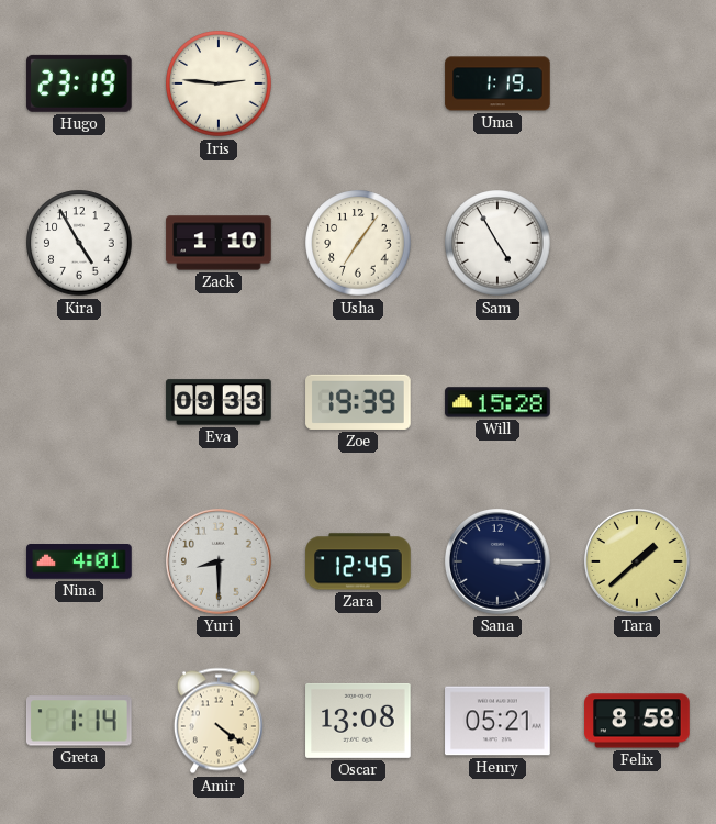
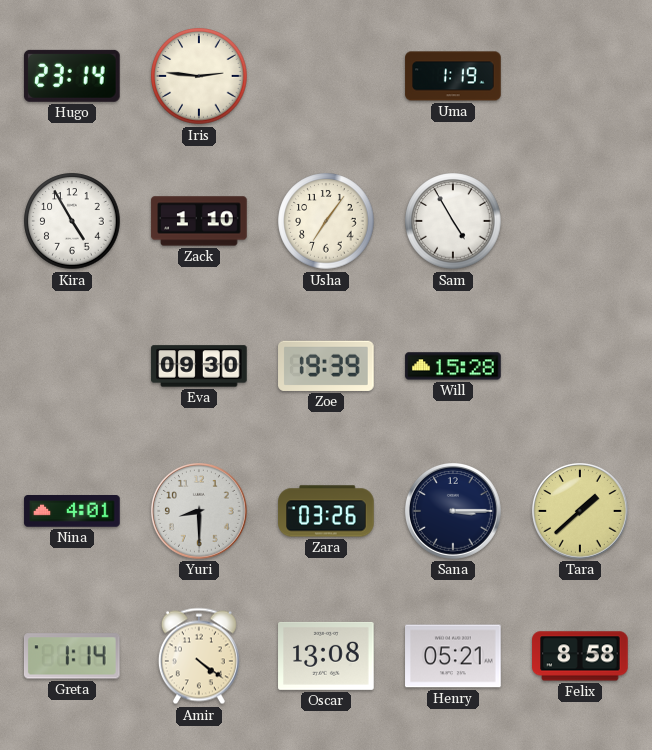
Hugo: 23:19 -> 23:14 (72, 76)
Eva: 09:33 -> 09:30 (199, 366)
Zara: 12:45 -> 03:26 (326, 511)
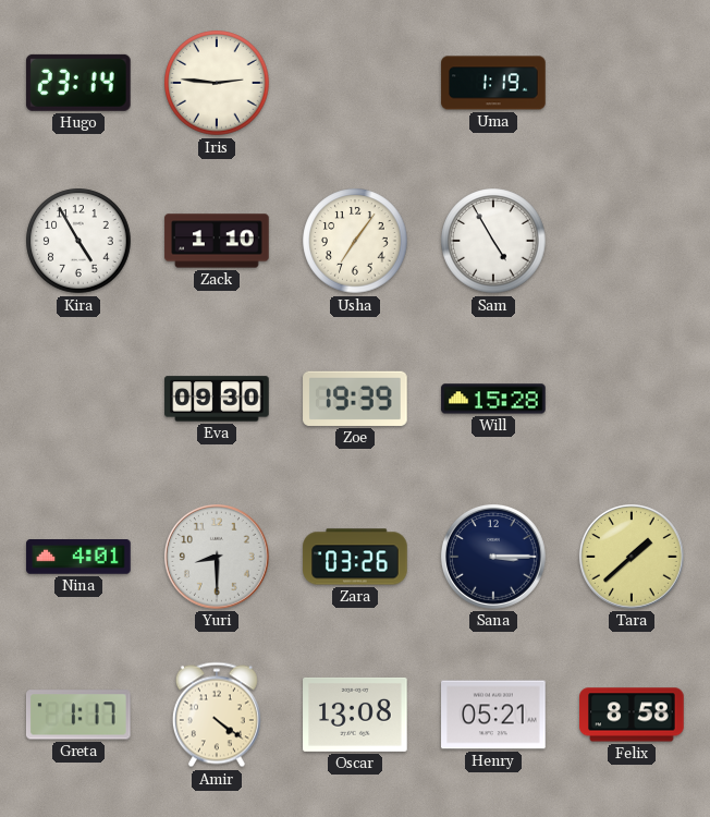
Greta: 1:14 -> 1:17 (79, 715)
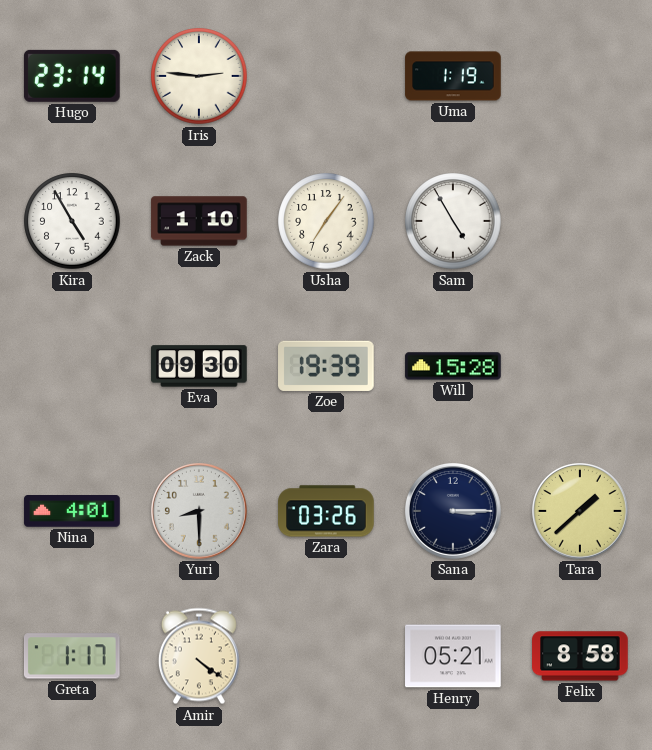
Oscar: 13:08 -> none (355, 715)
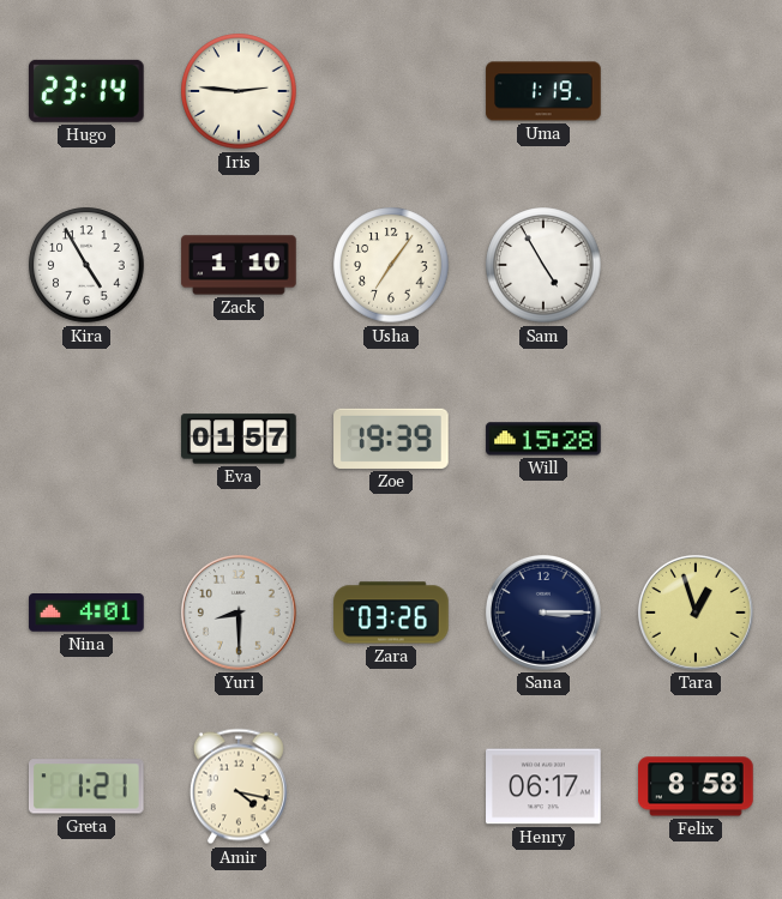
Eva: 09:30 -> 01:57 (239, 439)
Tara: 1:38 -> 12:57 (696, 614)
Greta: 1:17 -> 1:21 (88, 786)
Amir: 4:21 -> 4:17 (239, 786)
Henry: 05:21 -> 06:17 (543, 786)
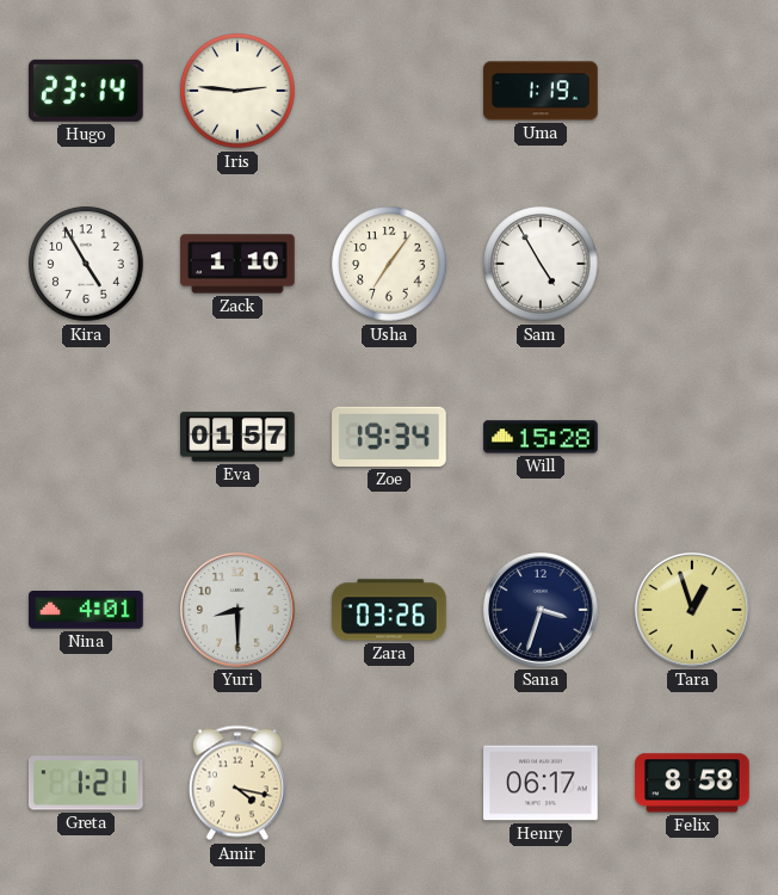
Zoe: 19:39 -> 19:34 (389, 437)
Sana: 3:15 -> 3:33 (541, 611)
